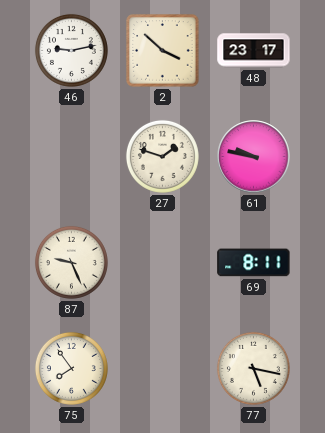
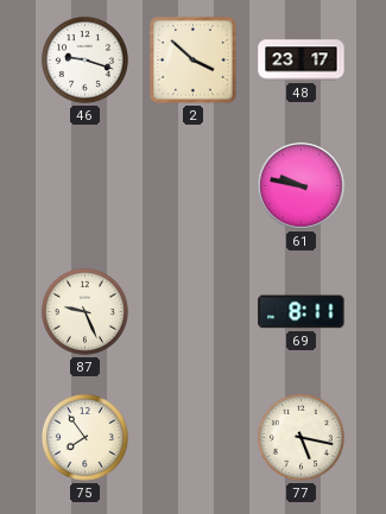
46: 9:13 -> 9:18 (84, 59)
27: 1:48 -> none (162, 156)
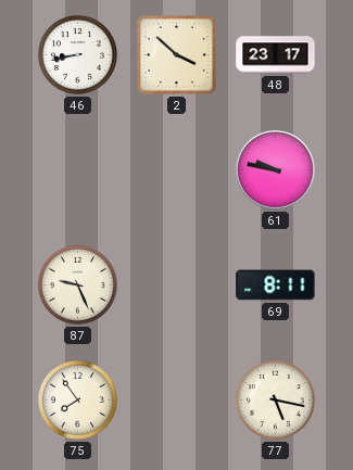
46: 9:18 -> 8:43 (77, 54)
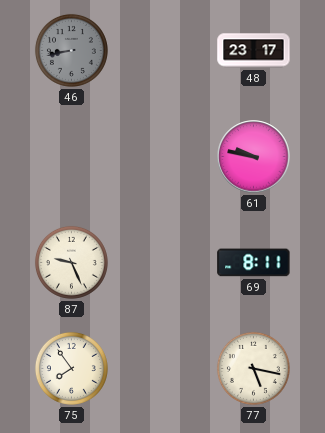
46 dial: white -> grey (71, 50)
2: 3:52 -> none (177, 55)
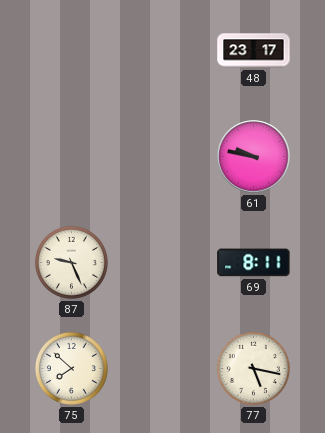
46: 8:43 -> none (71, 50)
75: 7:54 -> 7:52 (71, 368)
